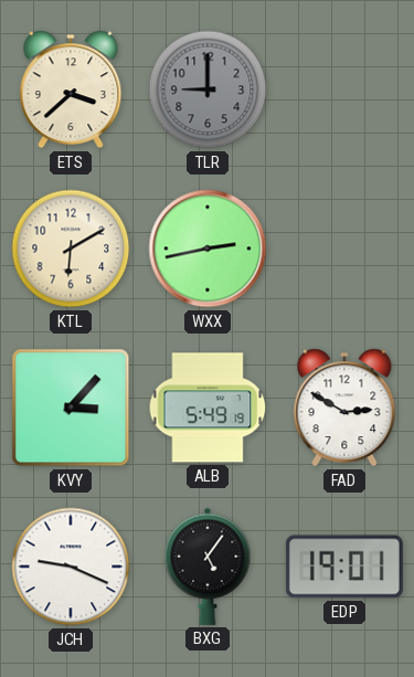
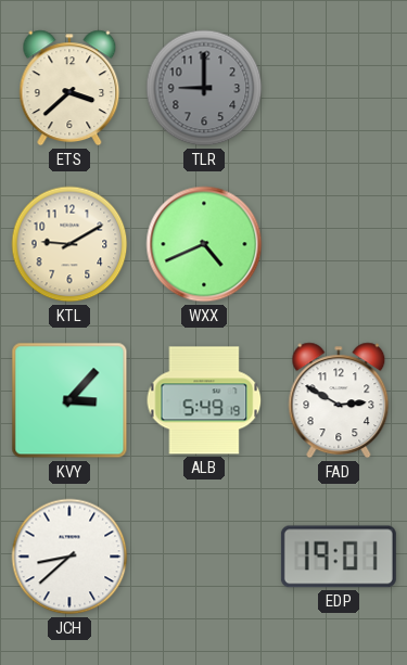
KTL: 6:10 -> 9:10 (69, 244)
WXX: 2:43 -> 4:41 (204, 244)
JCH: 9:19 -> 8:38 (69, 557)
BXG: 5:06 -> none (208, 567)
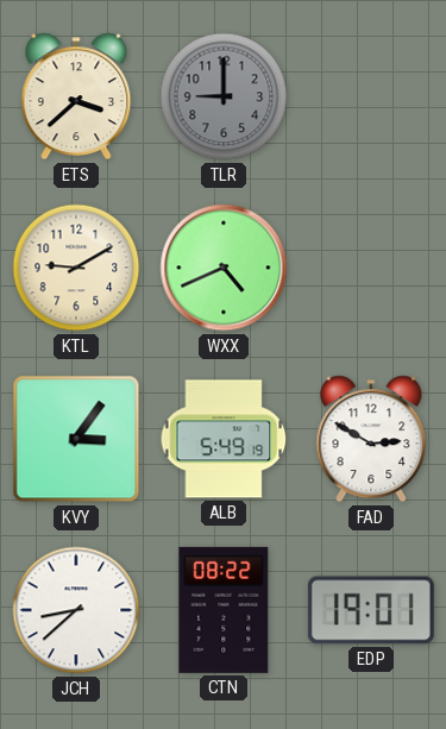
KVY: 3:07 -> 3:06 (76, 439)
CTN: none -> 08:22 (224, 610)
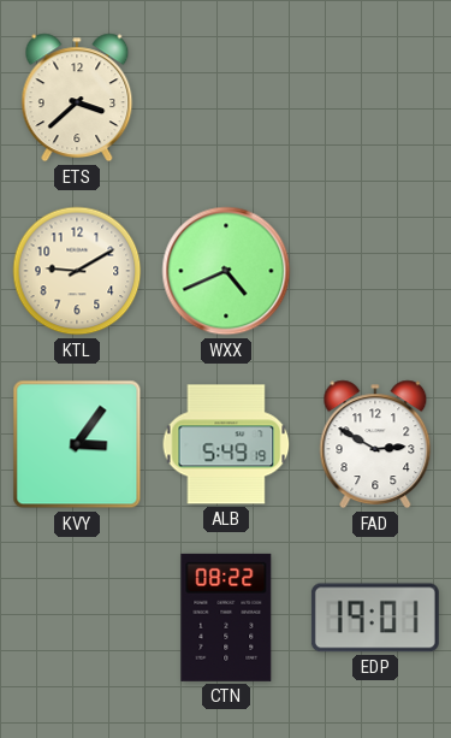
TLR: 9:00 -> none (224, 96)
JCH: 8:38 -> none (76, 610)
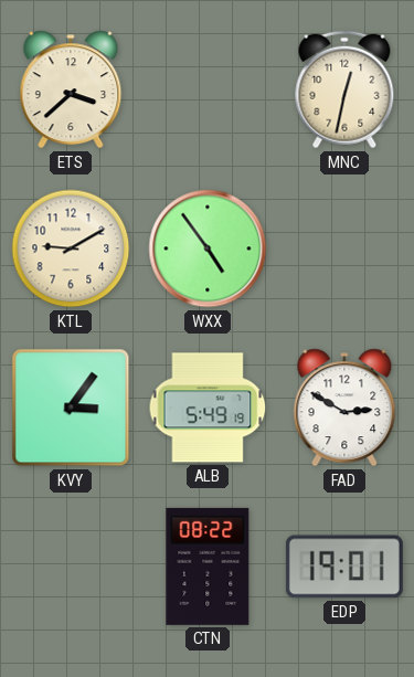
MNC: none -> 12:32 (344, 89)
WXX: 4:41 -> 4:54 (208, 248)
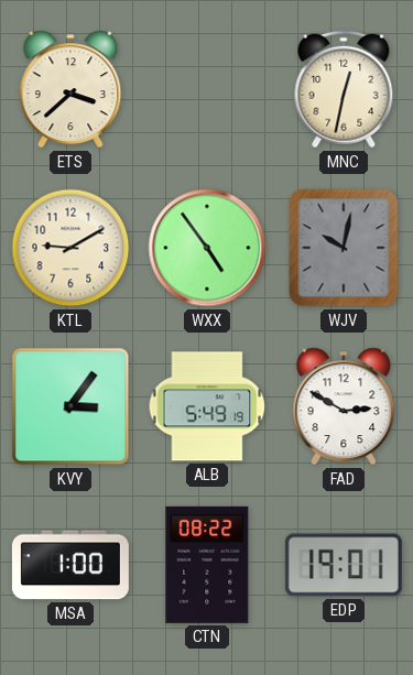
WJV: none -> 10:02 (344, 248)
MSA: none -> 1:00 (70, 565)
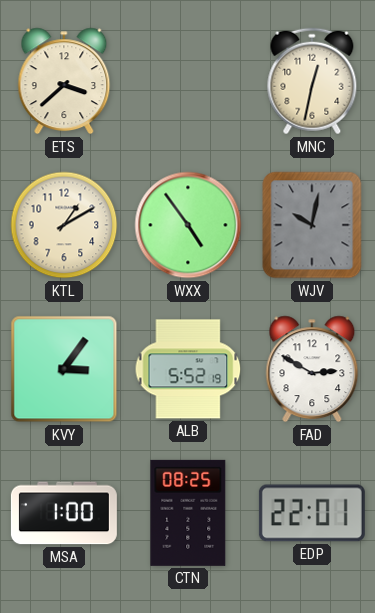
KTL: 9:10 -> 1:10 (64, 225)
ALB: 5:49 -> 5:52 (188, 369)
CTN: 08:22 -> 08:25 (188, 513)
EDP: 19:01 -> 22:01 (312, 513)
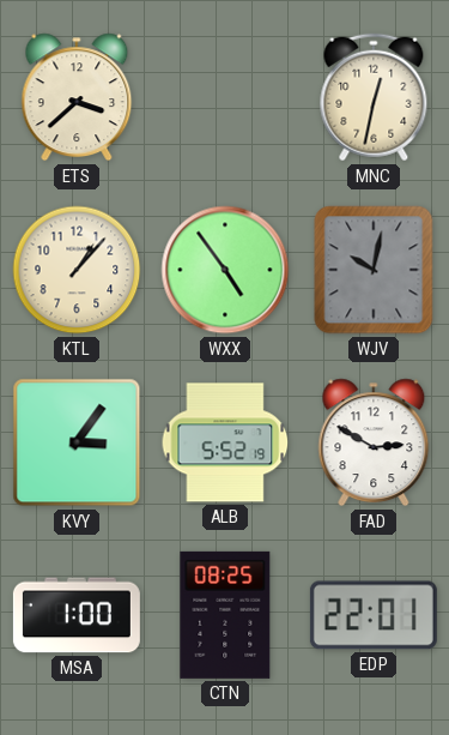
KTL: 1:10 -> 1:07 (77, 270)
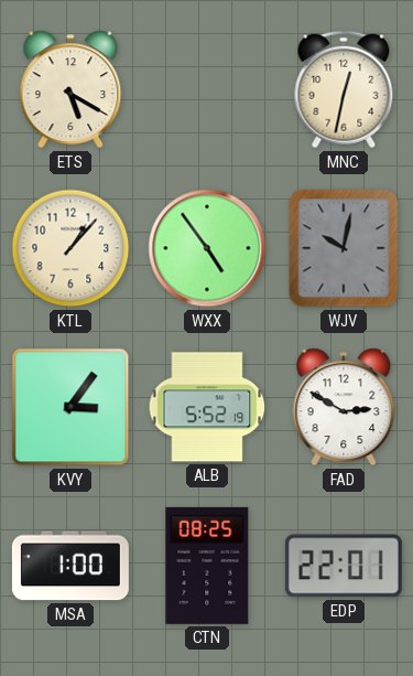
ETS: 3:38 -> 5:20 (70, 89)
